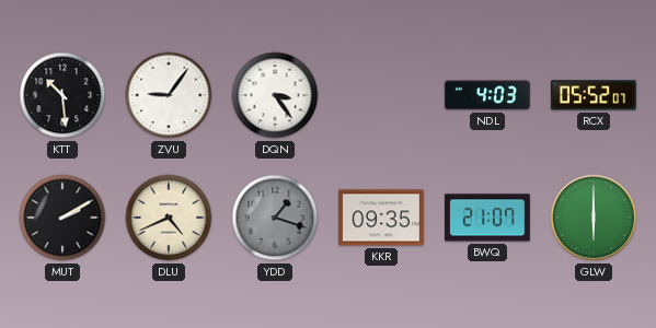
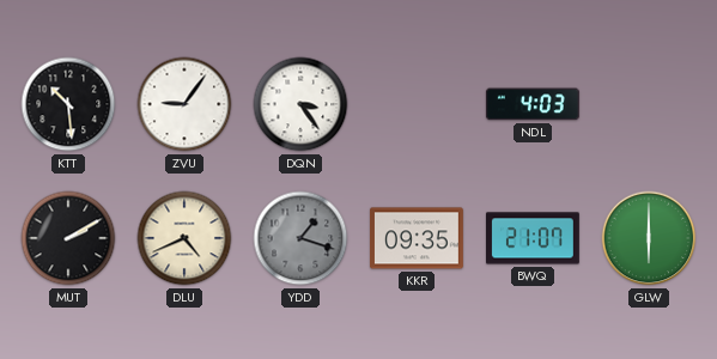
RCX: 05:52 -> none (594, 95)
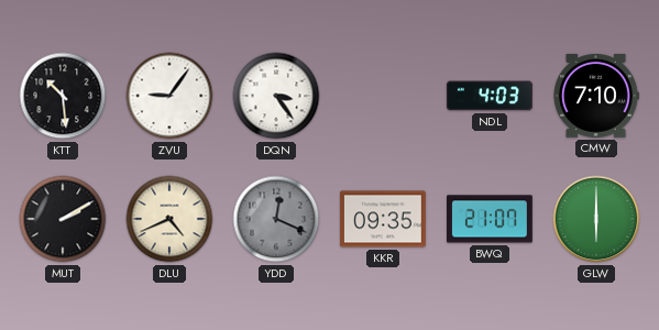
CMW: none -> 7:10 (596, 96)
YDD: 1:18 -> 12:19 (276, 219)
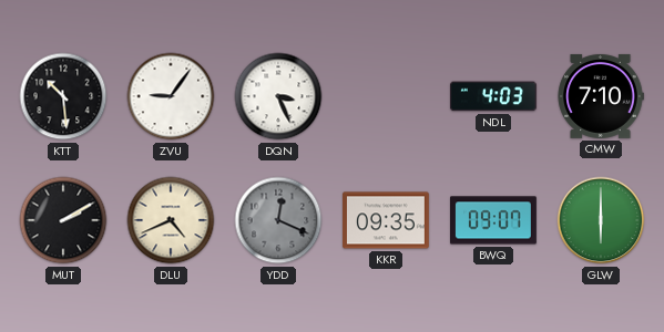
DQN: 3:24 -> 3:26 (278, 96)
BWQ: 21:07 -> 09:07 (494, 220)
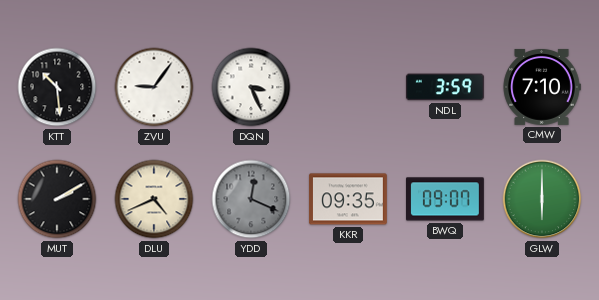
NDL: 4:03 -> 3:59 (445, 87)
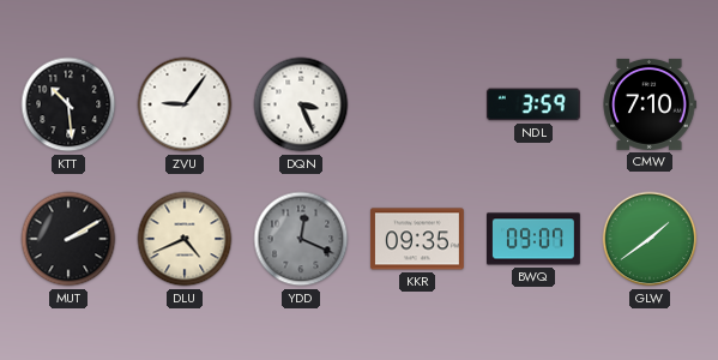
GLW: 6:00 -> 1:39 (650, 239)
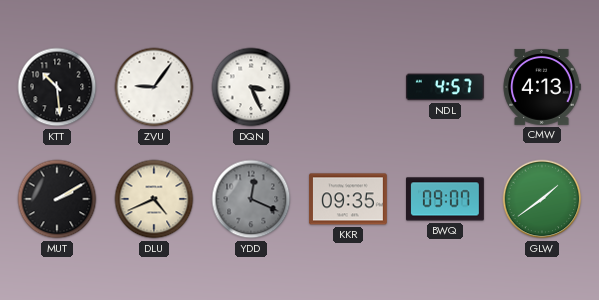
NDL: 3:59 -> 4:57 (445, 87)
CMW: 7:10 -> 4:13 (542, 87)
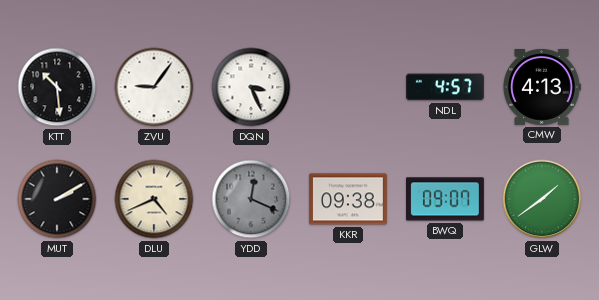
KKR: 09:35 -> 09:38 (349, 199)
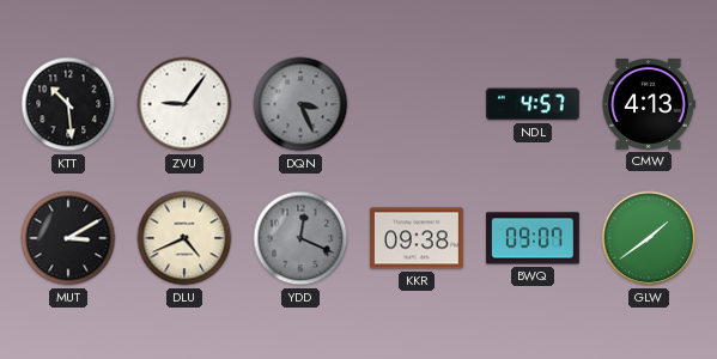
DQN dial: white -> grey (300, 104)
MUT: 2:10 -> 3:10 (68, 238)
